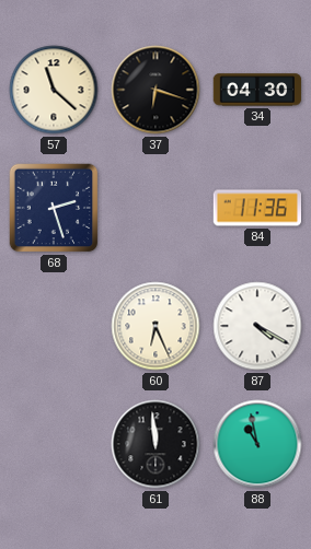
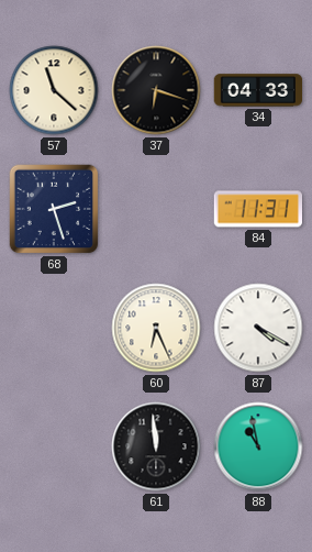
34: 04:30 -> 04:33 (258, 90)
84: 11:36 -> 11:31 (257, 209)
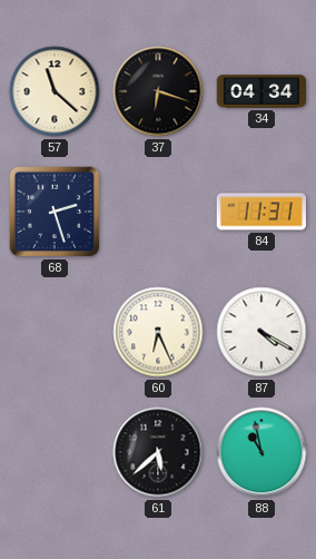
34: 04:33 -> 04:34 (261, 91)
61: 11:59 -> 5:38 (158, 452)
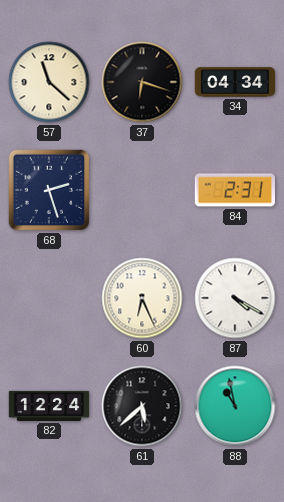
84: 11:31 -> 2:31 (234, 190)
82: none -> 12:24 (49, 406)
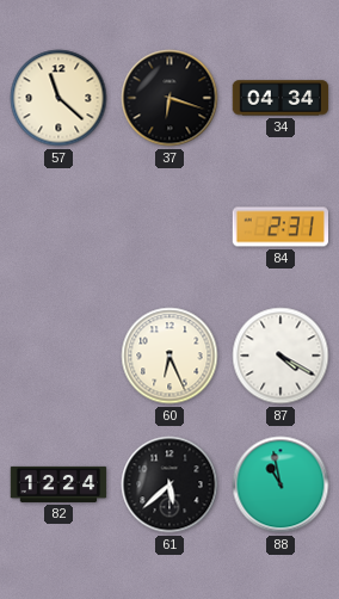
68: 2:27 -> none (49, 190)
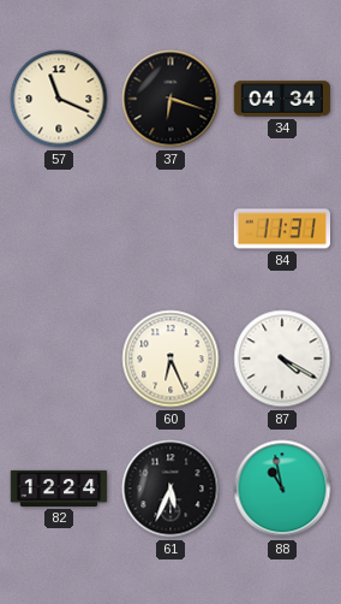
57: 11:22 -> 11:19 (59, 99)
84: 2:31 -> 11:31 (281, 229)
61: 5:38 -> 5:34 (170, 488)
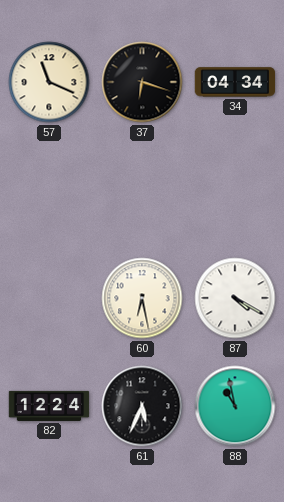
84: 11:31 -> none (281, 229)
60: 6:26 -> 6:28 (142, 298)
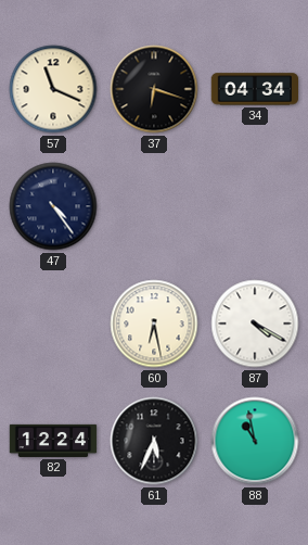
47: none -> 4:24 (53, 206)
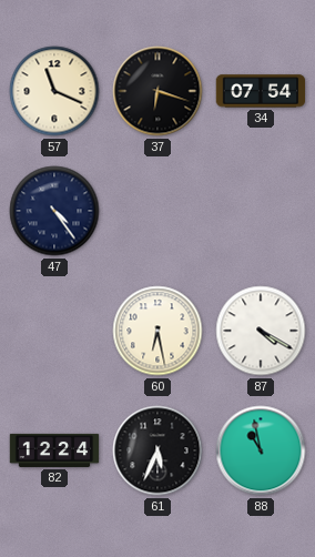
34: 04:34 -> 07:54 (261, 91)
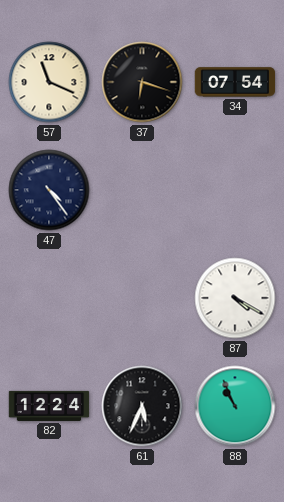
60: 6:28 -> none (157, 331)
88: 10:58 -> 10:56 (235, 406)
